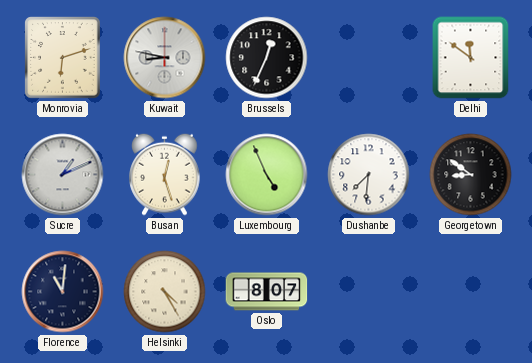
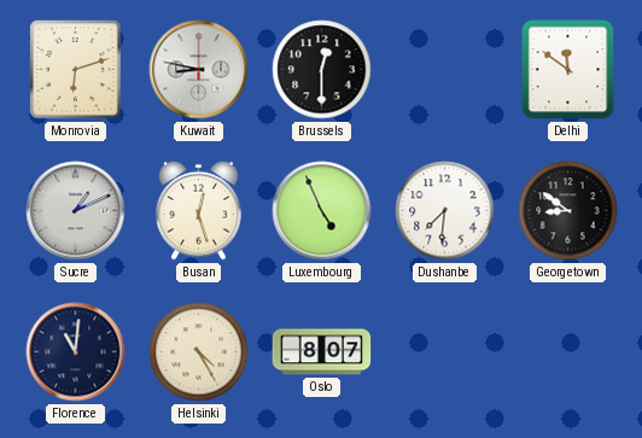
Brussels: 12:34 -> 12:30 (322, 70)
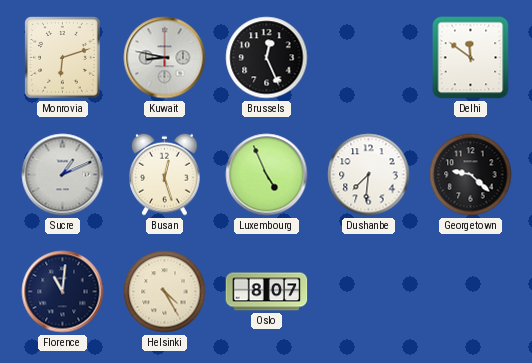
Brussels: 12:30 -> 12:26 (267, 58)
Georgetown: 8:51 -> 9:22 (471, 175)
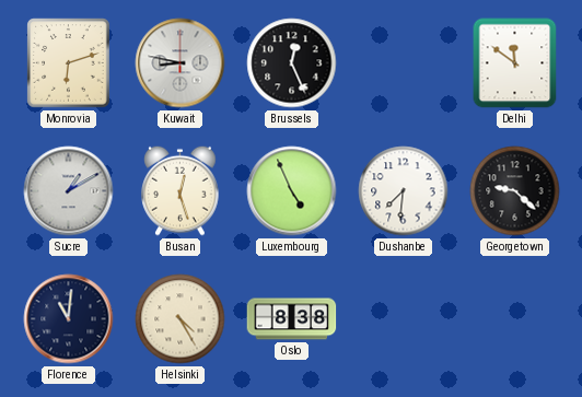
Sucre: 1:11 -> 1:10 (69, 191)
Oslo: 8:07 -> 8:38 (292, 319)
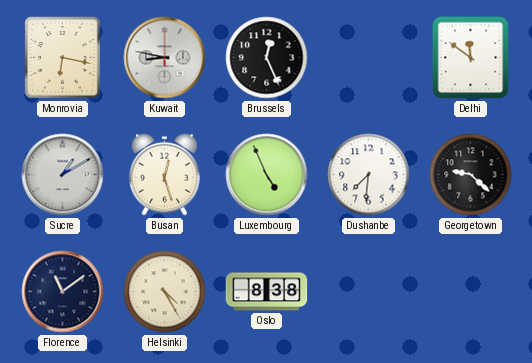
Monrovia: 6:12 -> 6:17 (63, 58)
Florence: 11:01 -> 11:09 (63, 292)
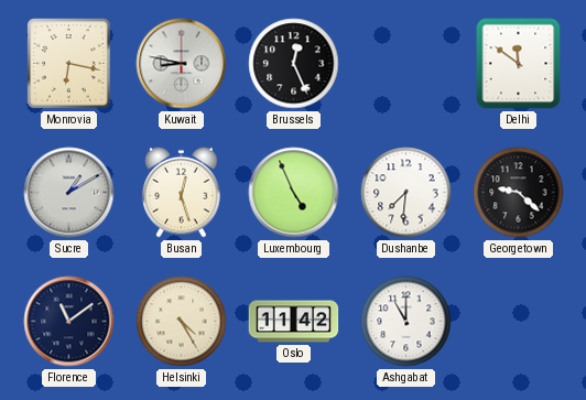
Oslo: 8:38 -> 11:42 (294, 322)
Ashgabat: none -> 11:00 (406, 322)
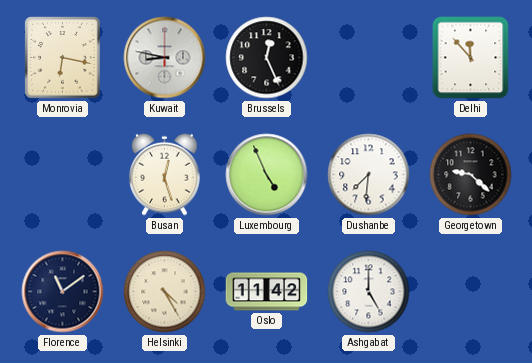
Delhi: 11:51 -> 11:53 (471, 58)
Sucre: 1:10 -> none (69, 193)
Ashgabat: 11:00 -> 5:00 (369, 292)
